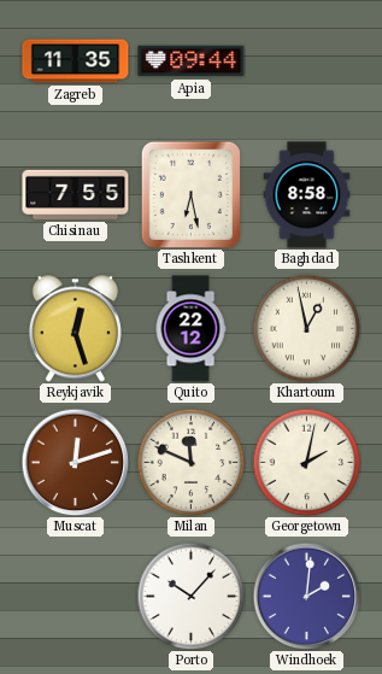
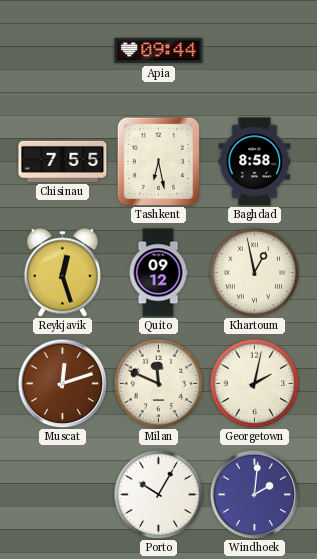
Zagreb: 11:35 -> none (76, 61)
Quito: 22:12 -> 09:12 (158, 273)
Porto: 10:07 -> 10:05 (158, 494)
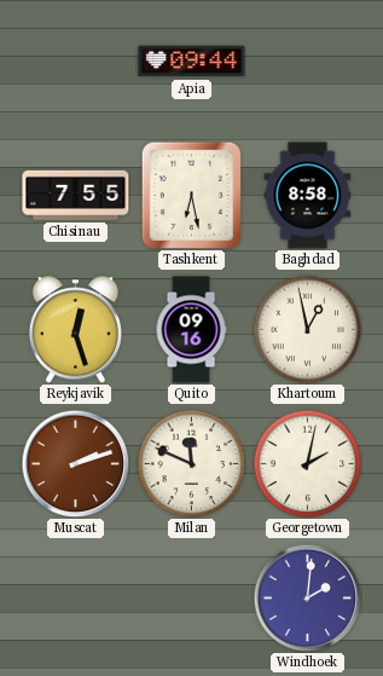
Quito: 09:12 -> 09:16 (191, 330)
Muscat: 12:12 -> 2:12 (75, 463)
Porto: 10:05 -> none (158, 494)
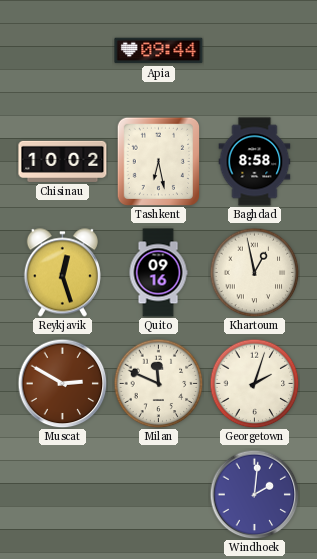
Chisinau: 7:55 -> 10:02 (63, 161)
Muscat: 2:12 -> 2:50 (62, 383)
Georgetown: 2:02 -> 2:03 (254, 383)
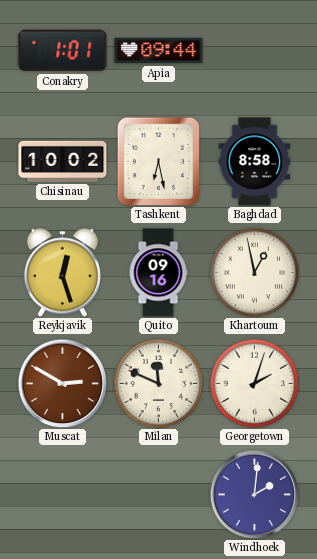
Conakry: none -> 1:01 (63, 51)
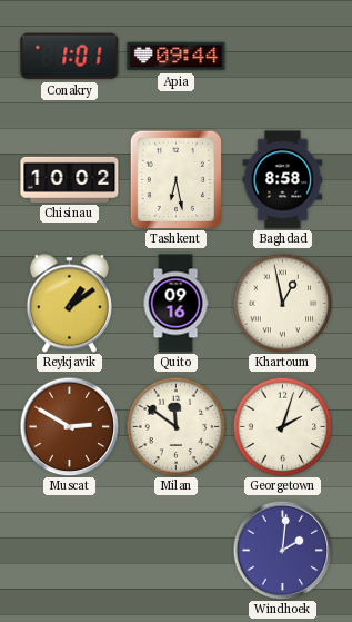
Reykjavik: 12:27 -> 1:09 (69, 304)
Milan: 11:49 -> 11:51 (175, 426)
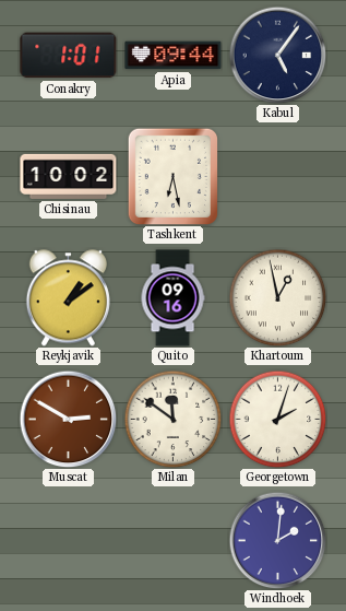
Kabul: none -> 5:06 (277, 55)
Baghdad: 8:58 -> none (283, 180)
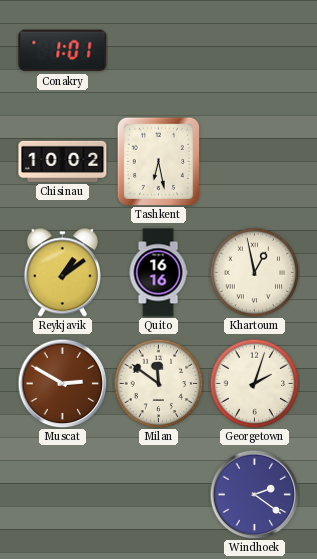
Apia: 09:44 -> none (174, 56)
Kabul: 5:06 -> none (277, 55)
Quito: 09:16 -> 16:16 (158, 273)
Windhoek: 2:01 -> 2:21 (254, 494)
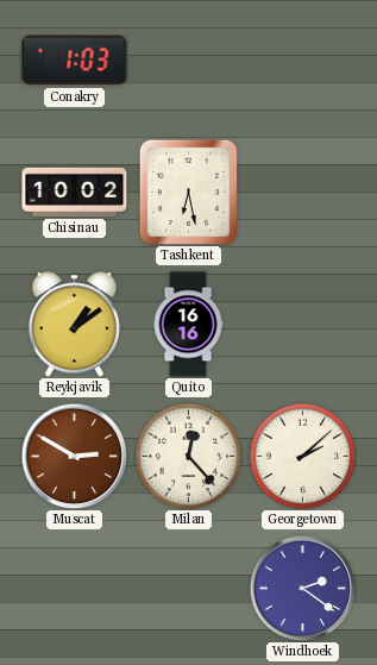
Conakry: 1:01 -> 1:03 (75, 61)
Khartoum: 12:58 -> none (254, 272)
Milan: 11:51 -> 12:23 (188, 456)
Georgetown: 2:03 -> 2:08 (302, 456)
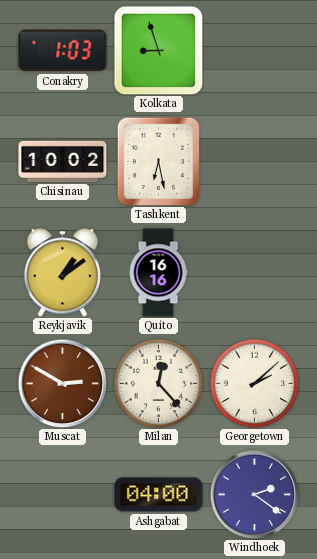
Kolkata: none -> 8:57 (158, 50)
Ashgabat: none -> 04:00 (159, 495)
